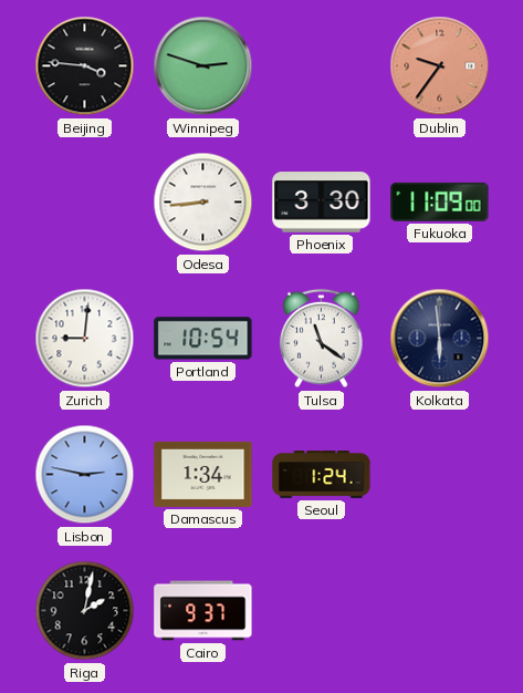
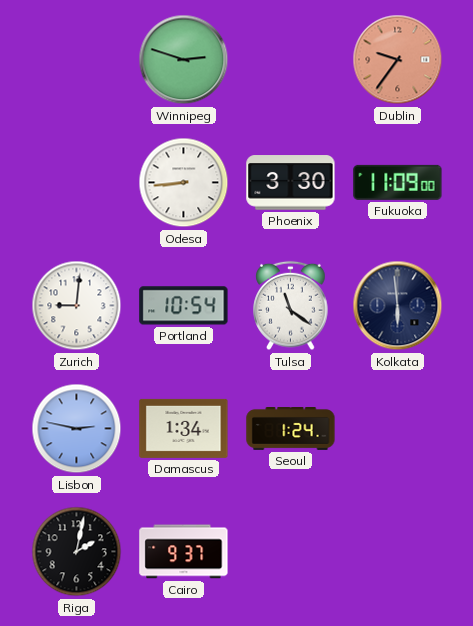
Beijing: 3:46 -> none (85, 66)
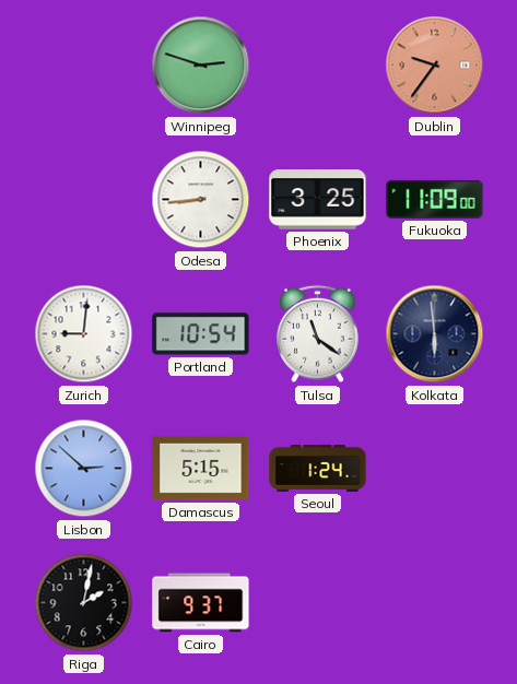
Phoenix: 3:30 -> 3:25 (318, 200)
Lisbon: 2:47 -> 2:52 (84, 469)
Damascus: 1:34 -> 5:15 (201, 468)
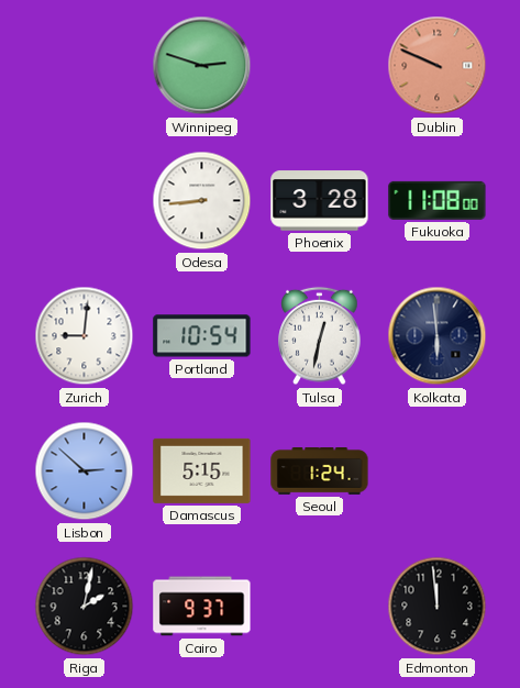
Dublin: 9:36 -> 9:49 (438, 66)
Phoenix: 3:25 -> 3:28 (320, 201)
Fukuoka: 11:09 -> 11:08 (438, 200)
Tulsa: 11:21 -> 12:32 (320, 336)
Edmonton: none -> 11:59 (438, 607)
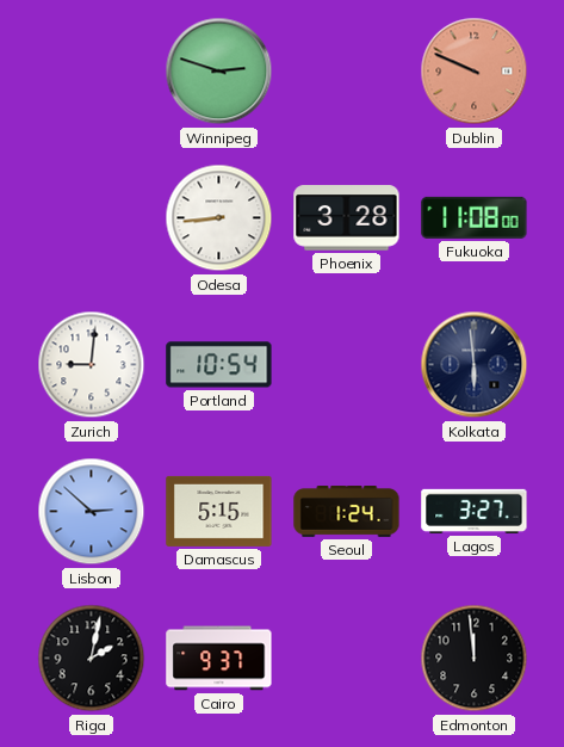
Tulsa: 12:32 -> none (320, 336)
Lagos: none -> 3:27 (475, 511)
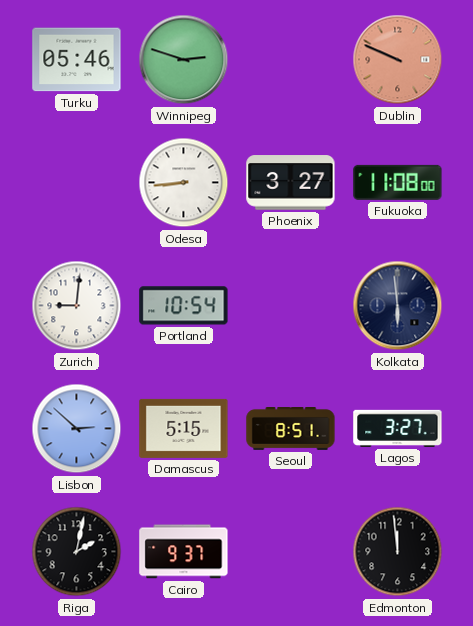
Turku: none -> 05:46 (77, 60)
Phoenix: 3:28 -> 3:27 (291, 183)
Seoul: 1:24 -> 8:51 (291, 429)
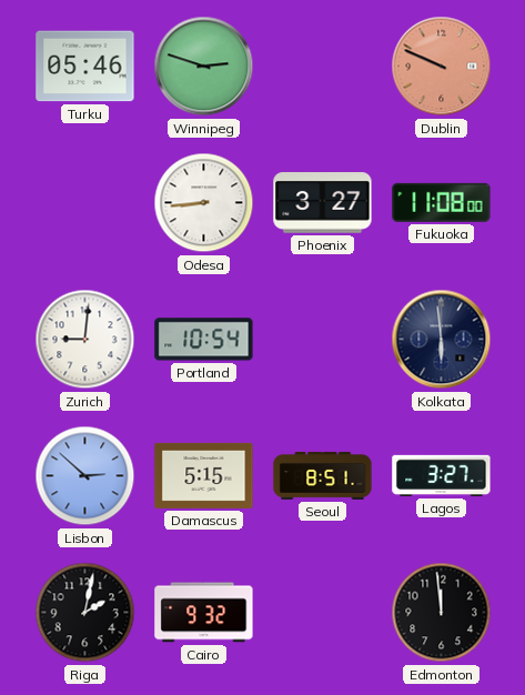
Cairo: 9:37 -> 9:32 (204, 613)
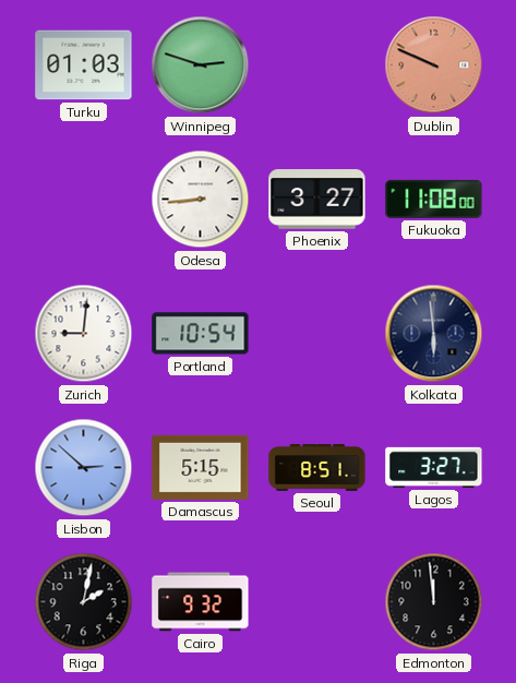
Turku: 05:46 -> 01:03 (84, 65)
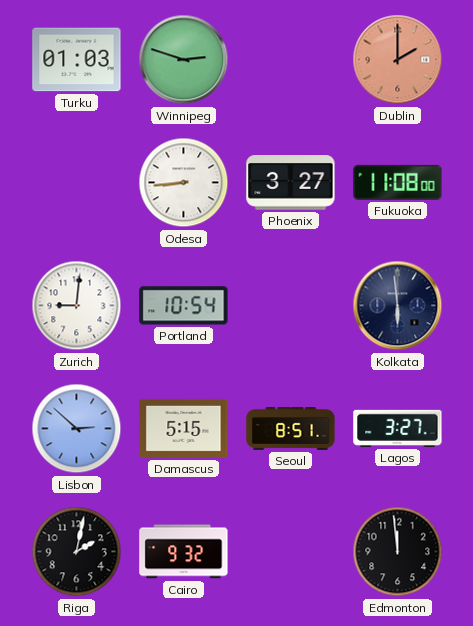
Dublin: 9:49 -> 2:00 (398, 60)
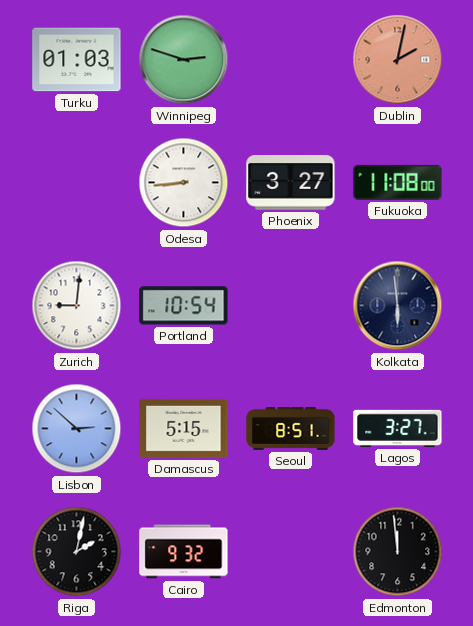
Dublin: 2:00 -> 2:02 (398, 60)
